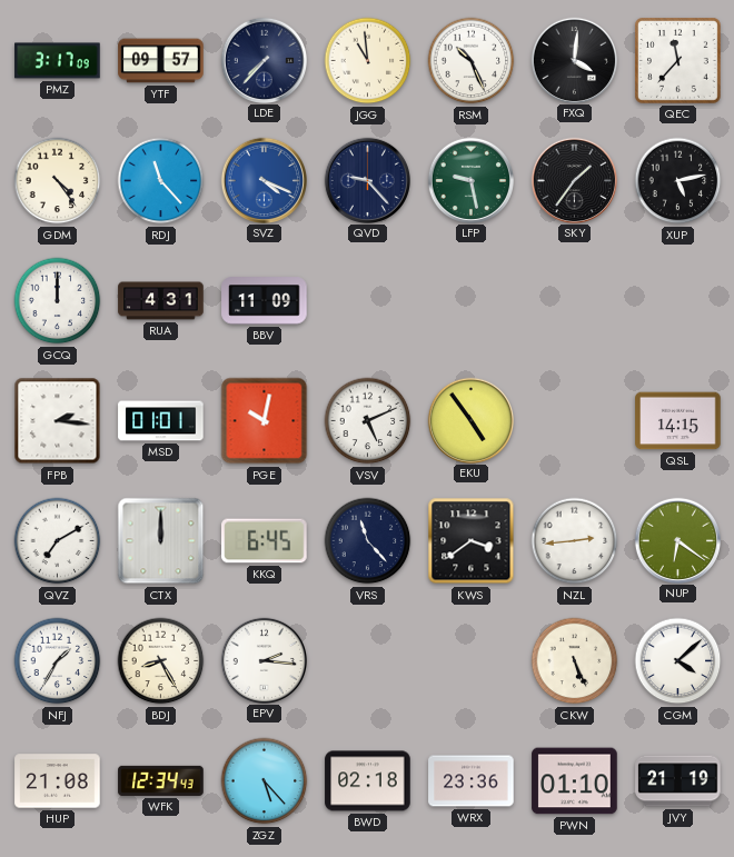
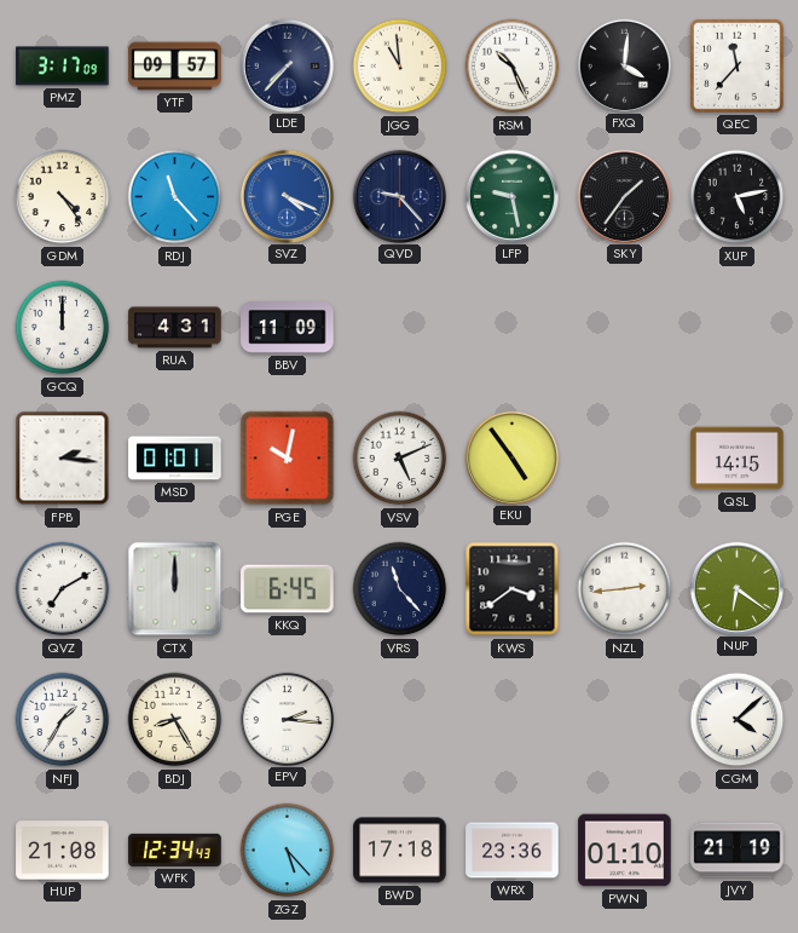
CKW: 5:26 -> none (575, 661)
BWD: 02:18 -> 17:18 (400, 851)
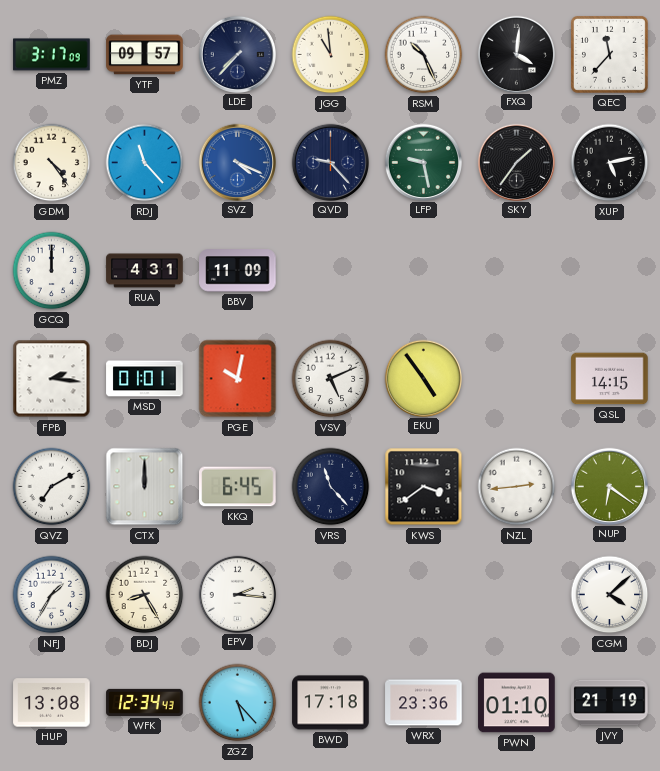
HUP: 21:08 -> 13:08 (52, 703)
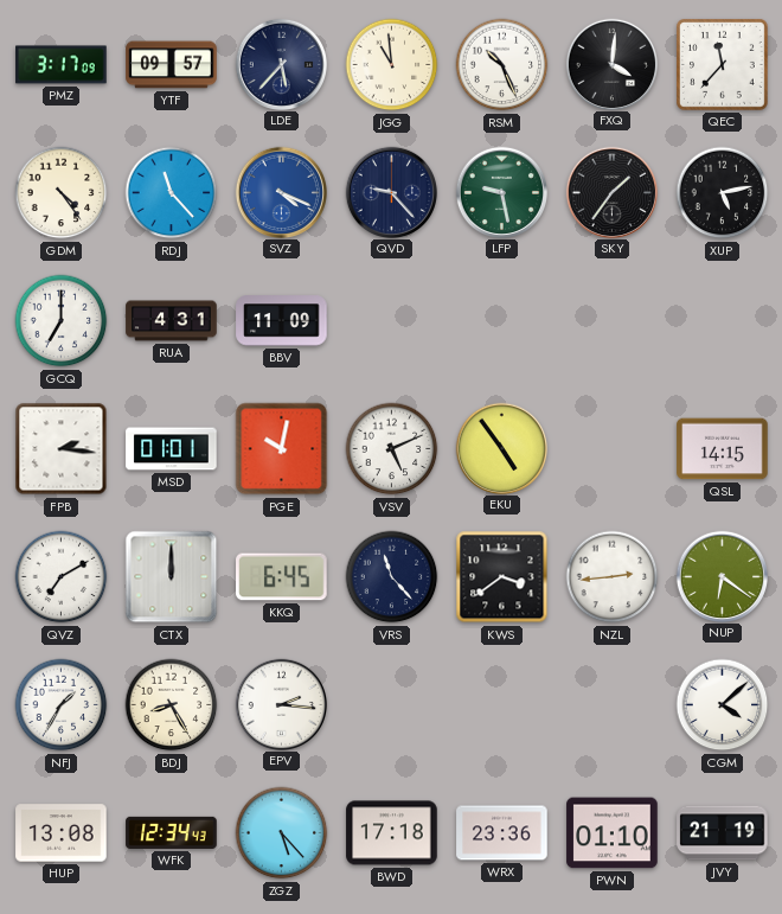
LDE: 7:37 -> 5:37 (281, 64)
GCQ: 12:00 -> 7:00 (62, 321)
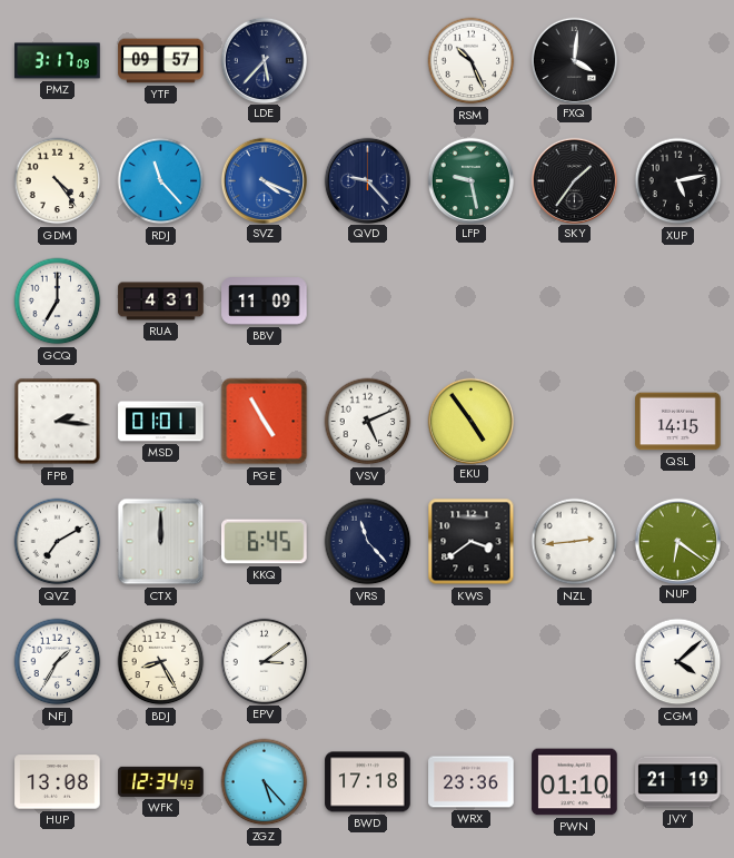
JGG: 10:59 -> none (392, 65)
QEC: 11:37 -> none (722, 64)
PGE: 10:02 -> 4:55 (265, 422)
EPV: 2:16 -> 3:09 (264, 661)
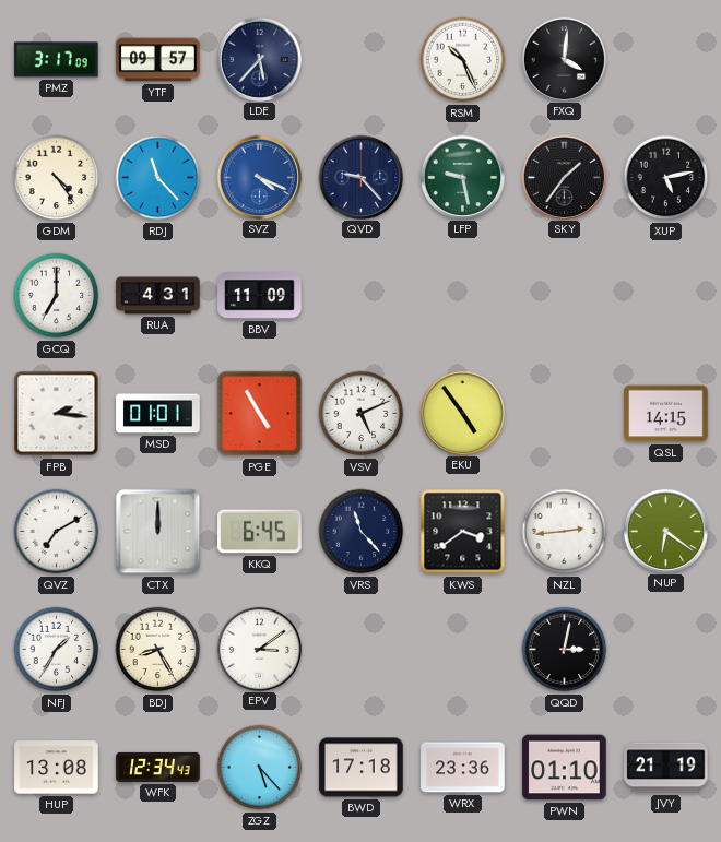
QQD: none -> 3:02 (565, 650)
CGM: 4:08 -> none (678, 662)
